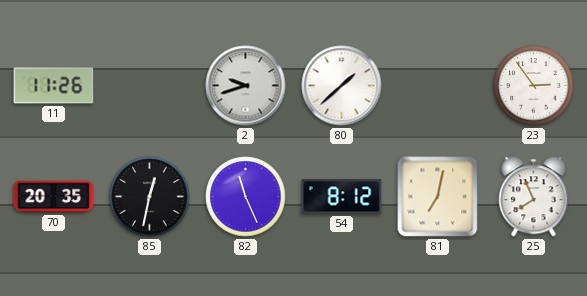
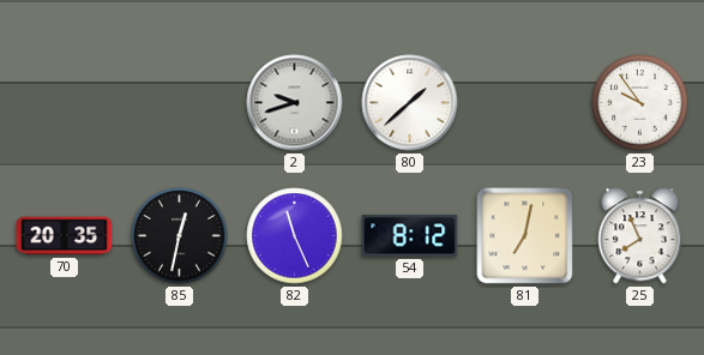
11: 11:26 -> none (54, 86)
23: 2:54 -> 9:54 (640, 103)
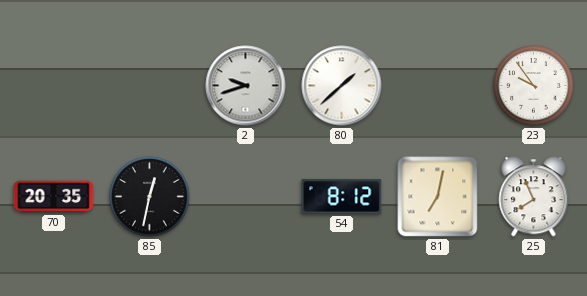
82: 11:26 -> none (295, 236)
